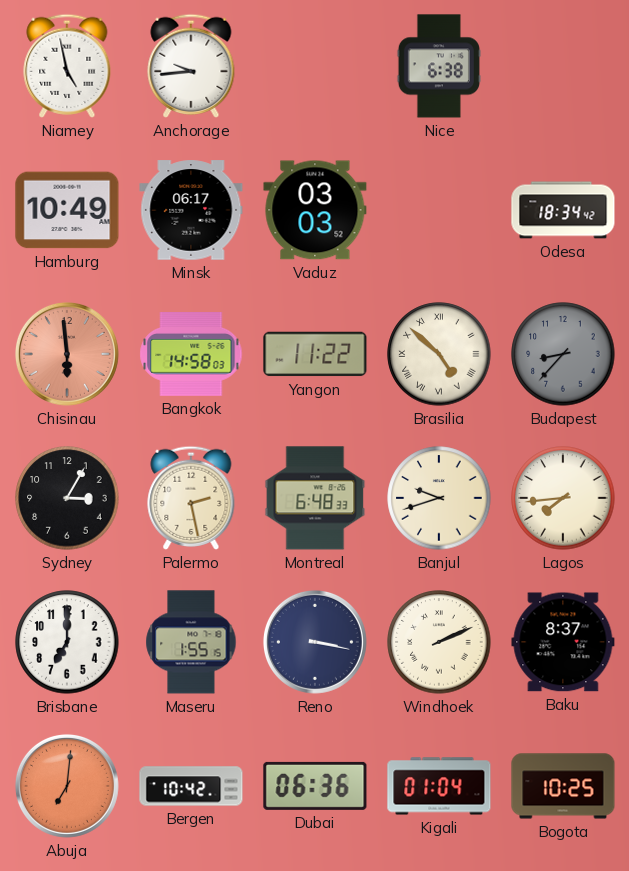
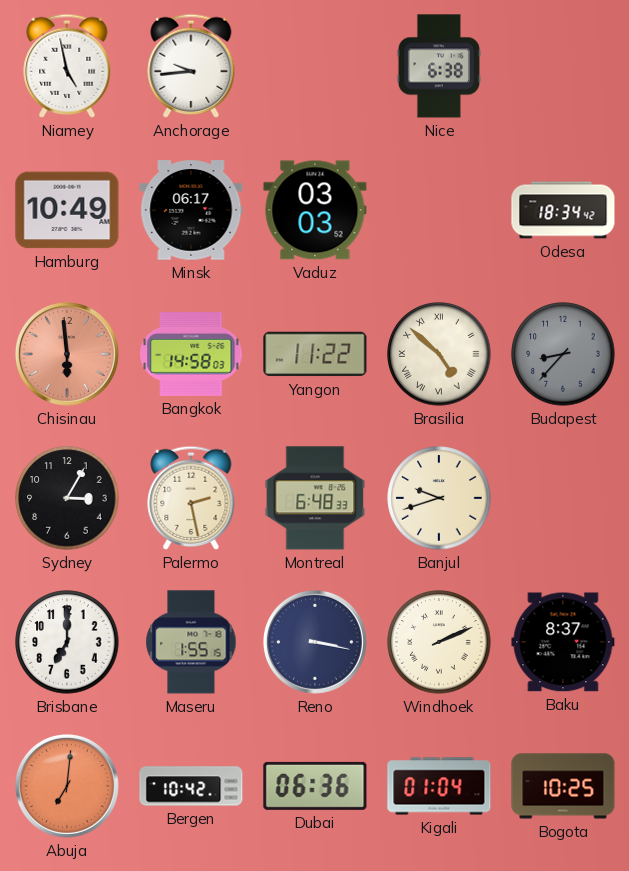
Lagos: 7:44 -> none (563, 498)
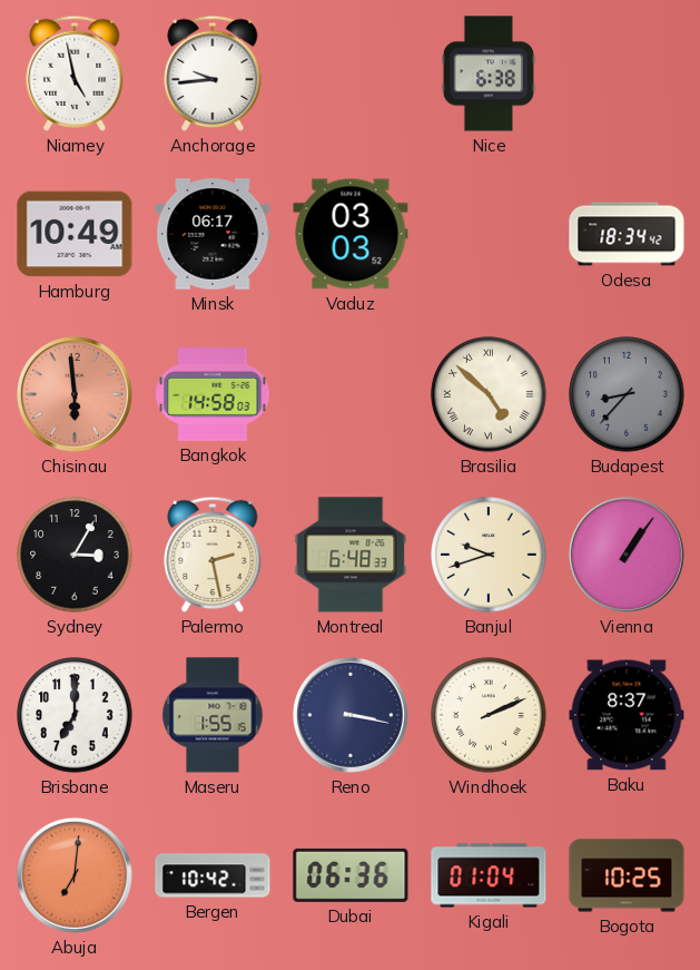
Yangon: 11:22 -> none (315, 354)
Vienna: none -> 1:06 (627, 555)
